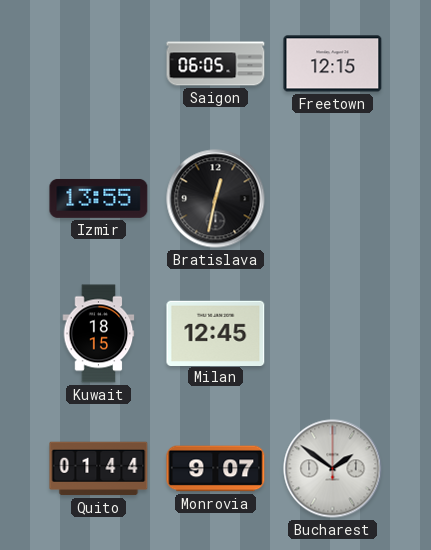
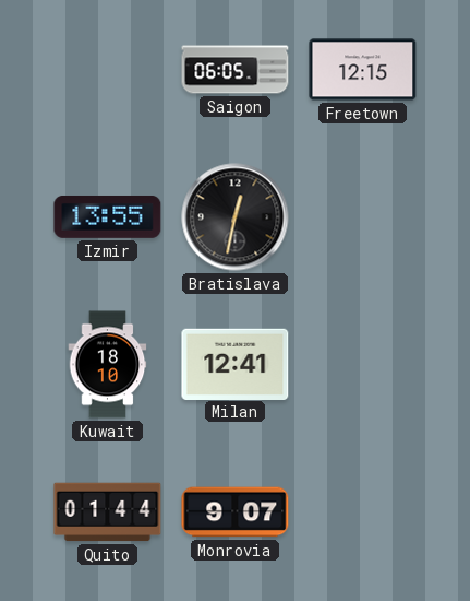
Kuwait: 18:15 -> 18:10 (108, 365)
Milan: 12:45 -> 12:41 (236, 364)
Bucharest: 1:51 -> none (333, 469)
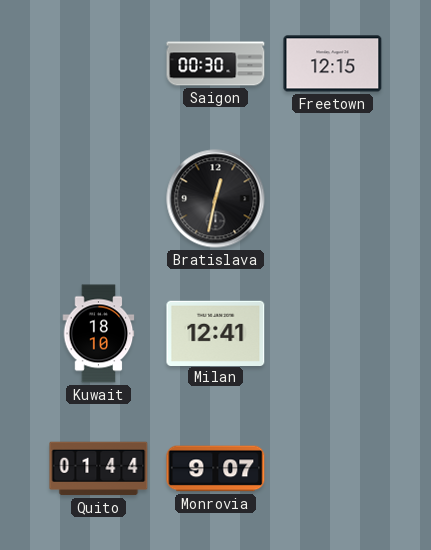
Saigon: 06:05 -> 00:30 (216, 64)
Izmir: 13:55 -> none (108, 216)
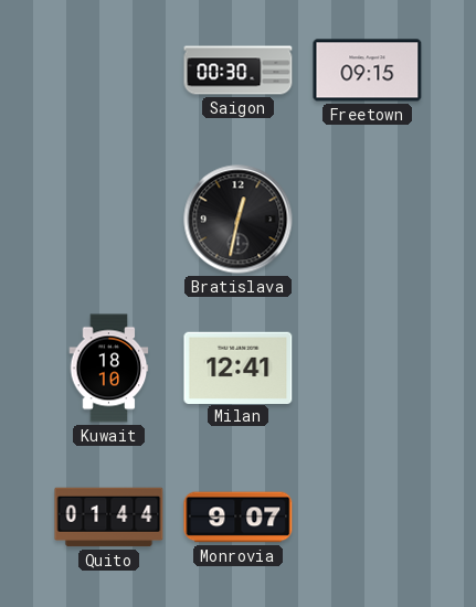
Freetown: 12:15 -> 09:15 (368, 71)
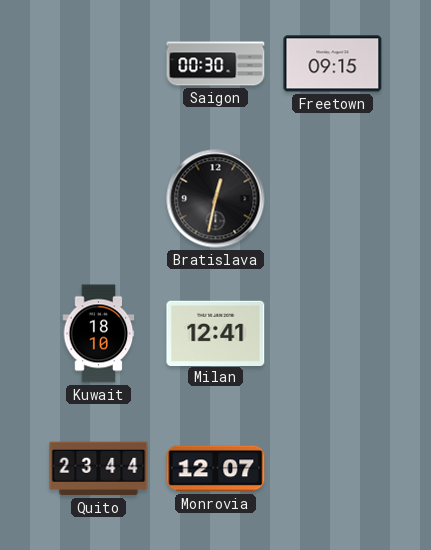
Quito: 01:44 -> 23:44 (99, 469)
Monrovia: 9:07 -> 12:07 (216, 469)
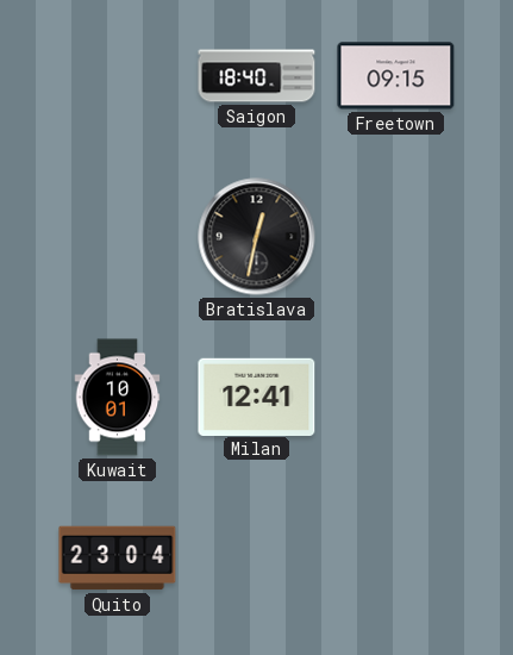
Saigon: 00:30 -> 18:40 (257, 76)
Kuwait: 18:10 -> 10:01 (118, 398)
Quito: 23:44 -> 23:04 (118, 559)
Monrovia: 12:07 -> none (216, 469)
